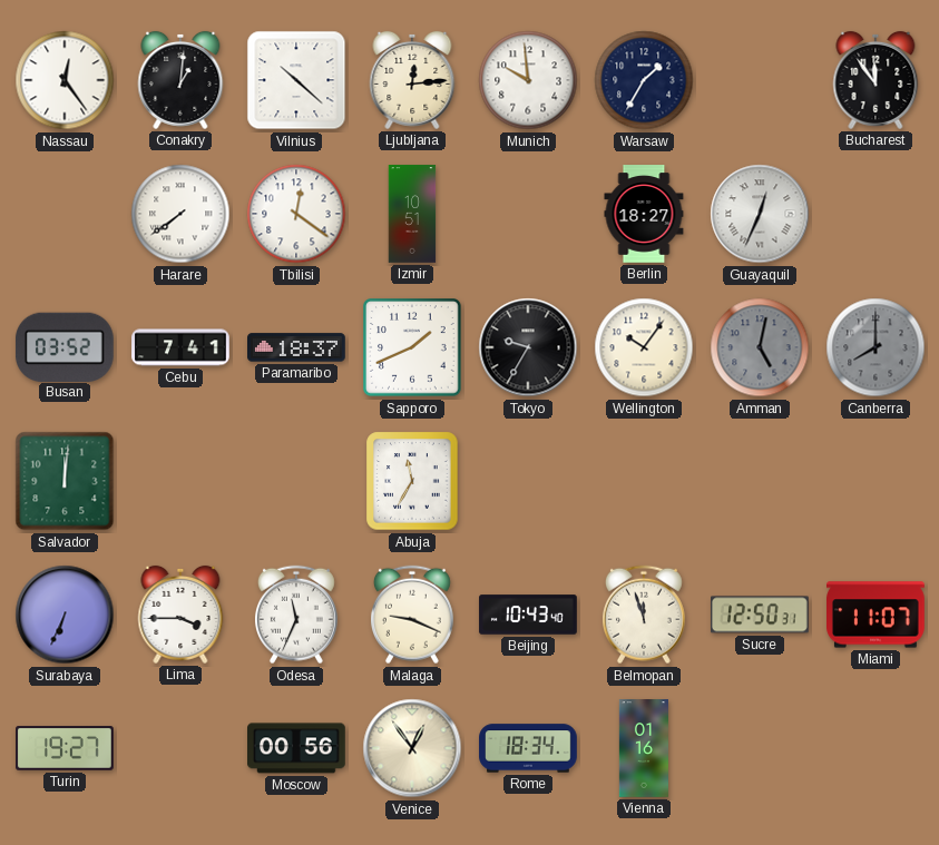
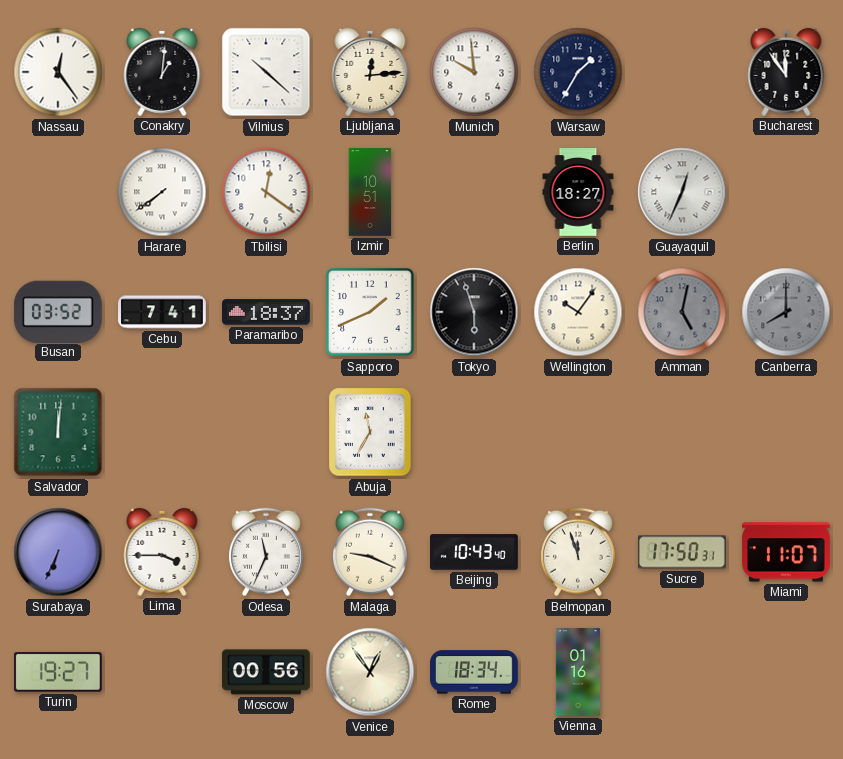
Tokyo: 9:35 -> 5:57 (474, 312)
Sucre: 12:50 -> 17:50 (683, 552)
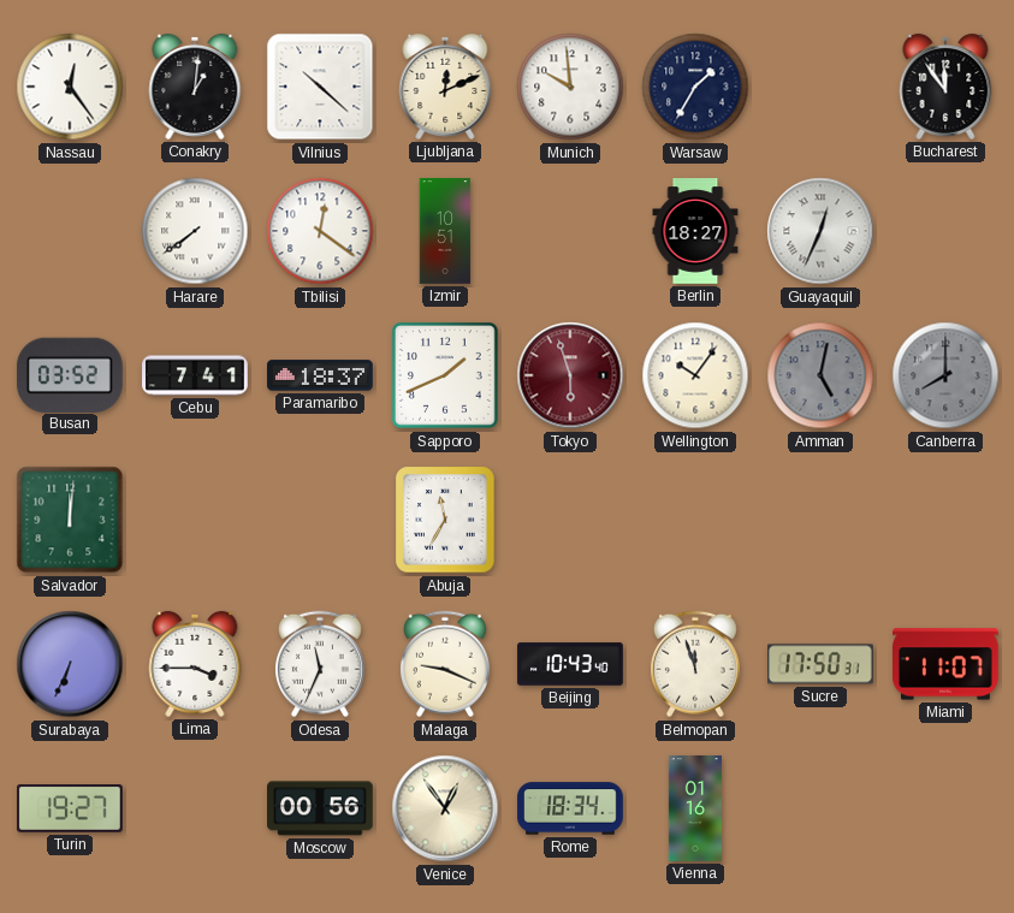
Ljubljana: 12:14 -> 12:11 (445, 87)
Tokyo dial: black -> burgundy (570, 375)
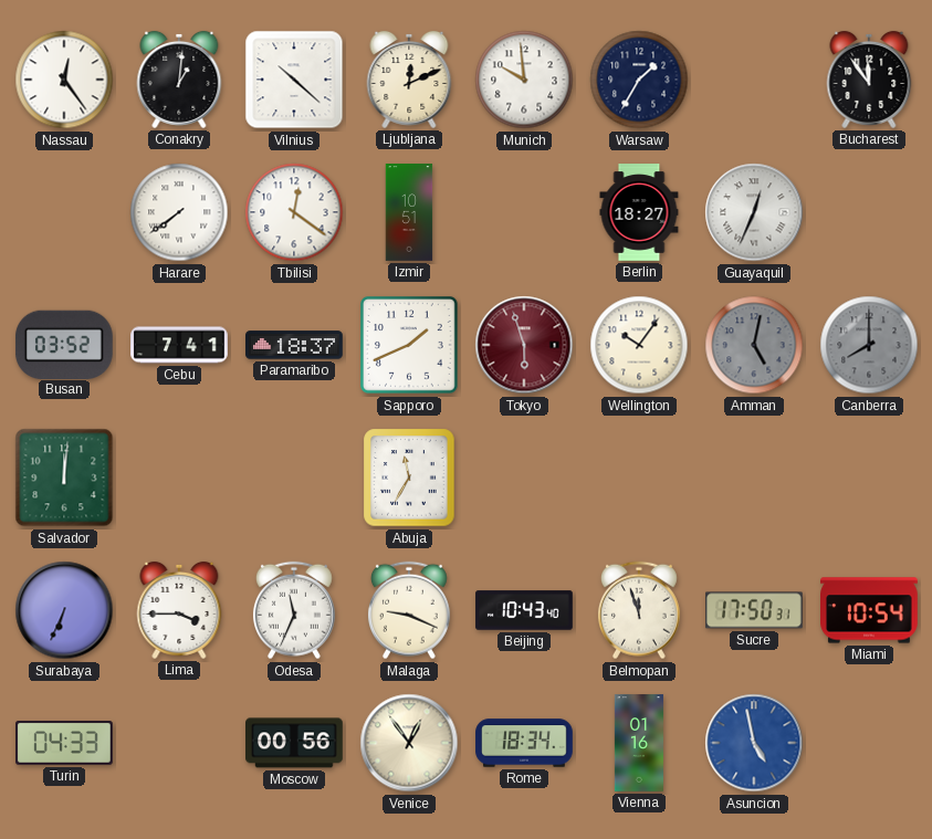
Miami: 11:07 -> 10:54 (870, 610)
Turin: 19:27 -> 04:33 (65, 743)
Asuncion: none -> 4:58 (754, 743)
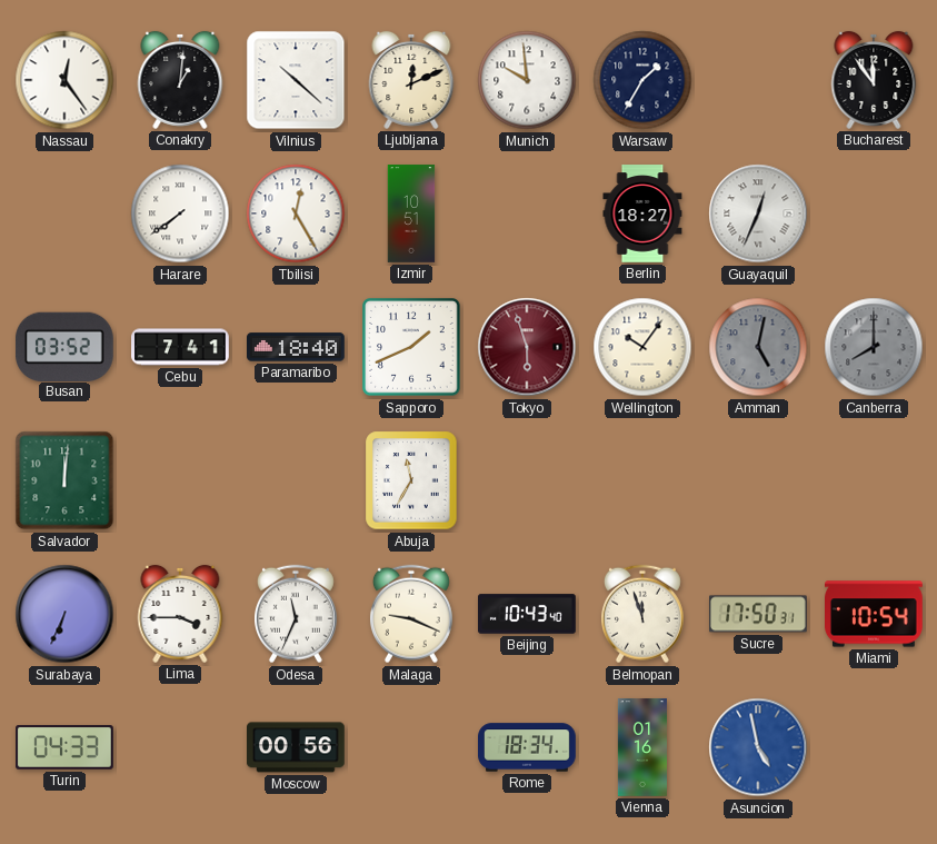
Tbilisi: 12:21 -> 12:25 (296, 214)
Paramaribo: 18:37 -> 18:40 (297, 347)
Venice: 12:54 -> none (409, 743)
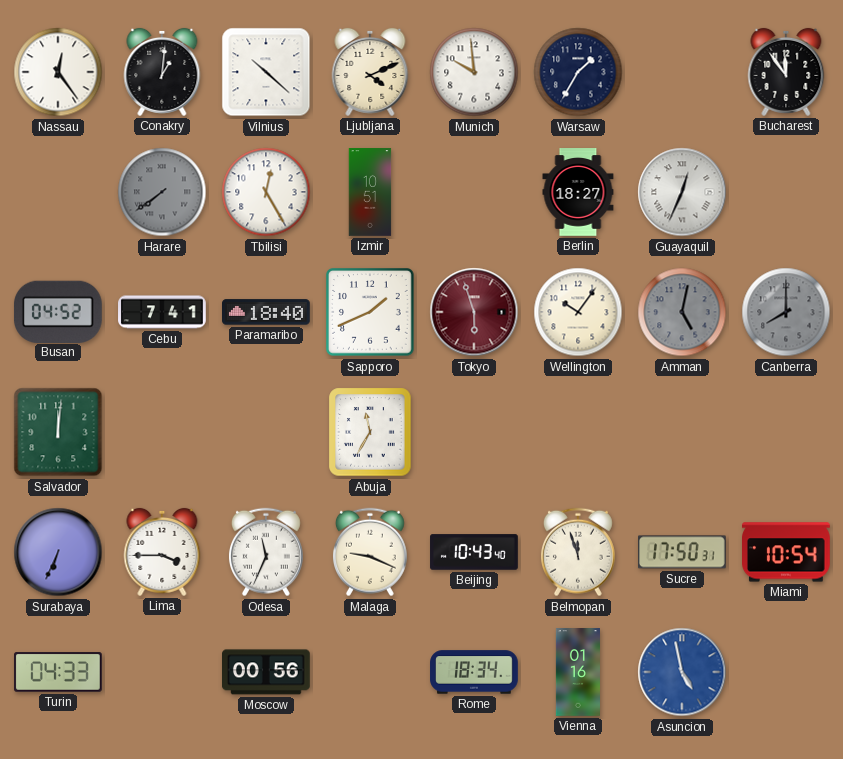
Ljubljana: 12:11 -> 4:11 (370, 72)
Harare dial: white -> grey (162, 192)
Busan: 03:52 -> 04:52 (58, 311)
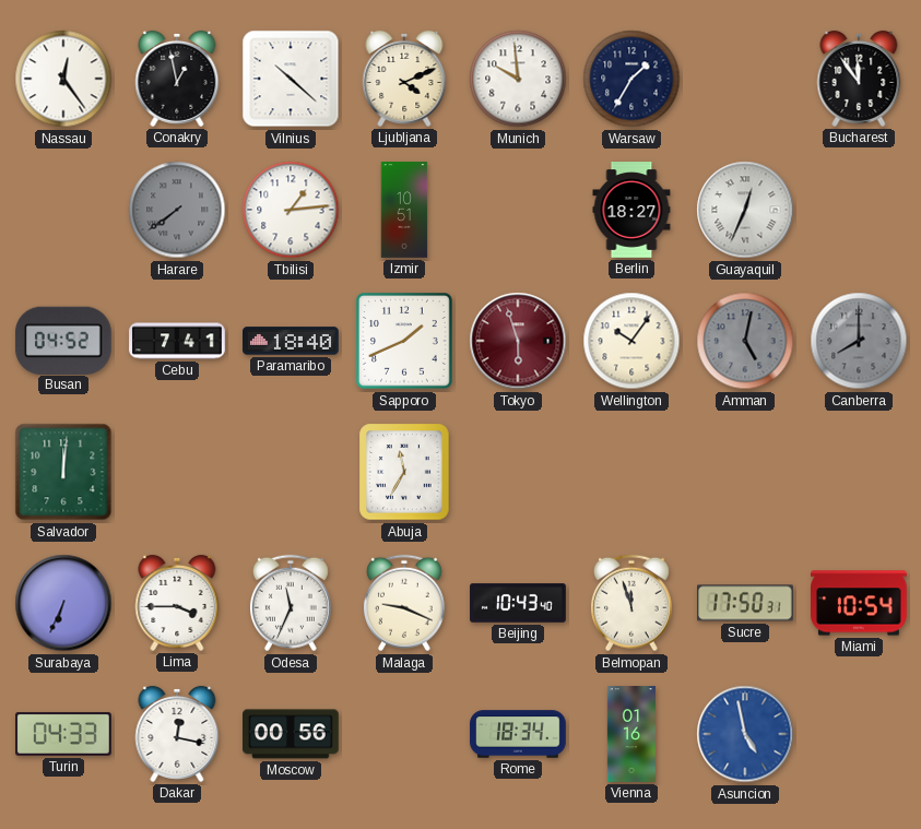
Conakry: 1:01 -> 12:58 (177, 79)
Tbilisi: 12:25 -> 1:14 (291, 210)
Dakar: none -> 12:17 (177, 734)
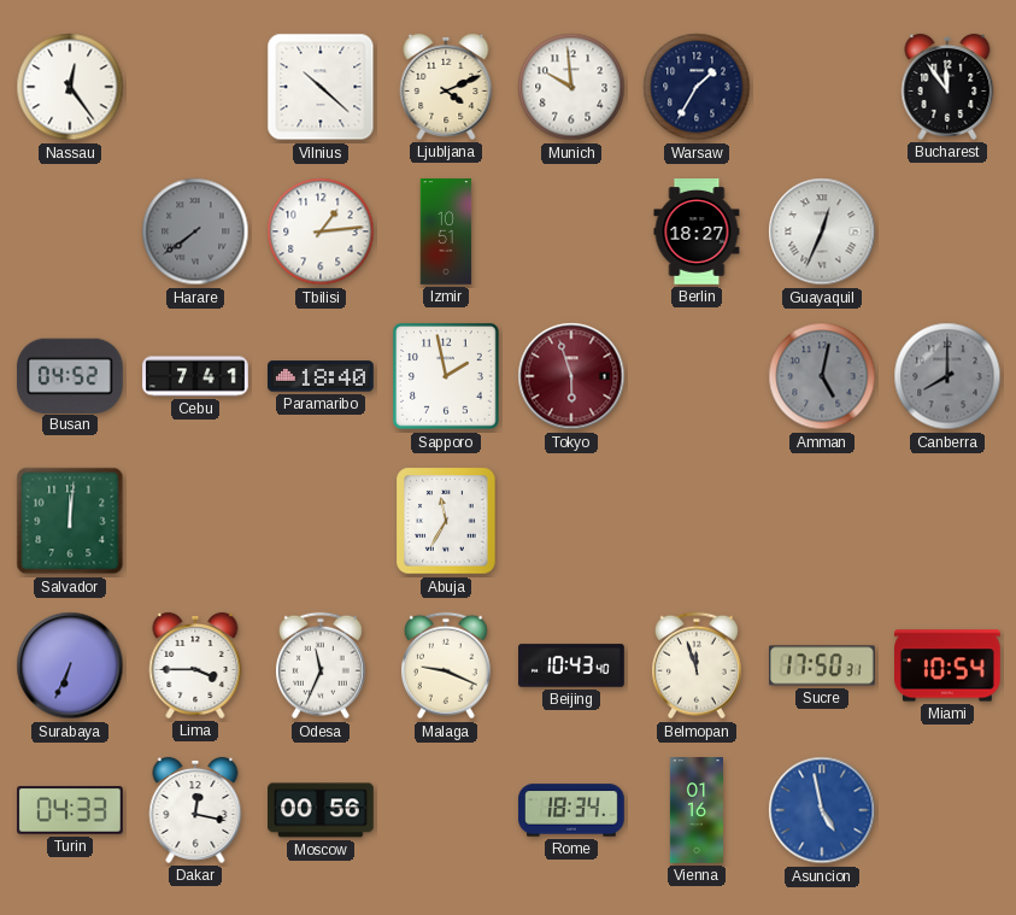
Conakry: 12:58 -> none (177, 79)
Sapporo: 1:41 -> 1:58 (446, 376)
Wellington: 10:06 -> none (631, 341)
